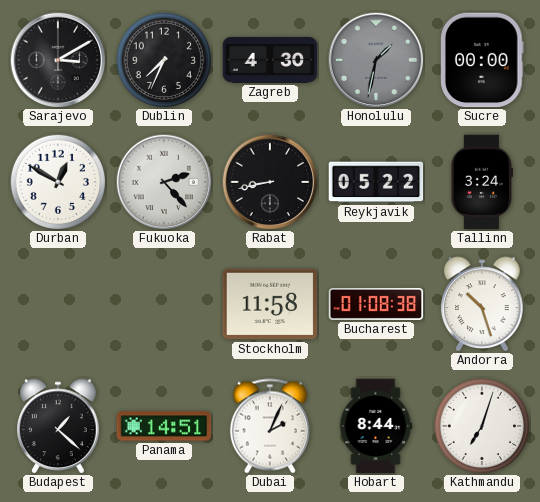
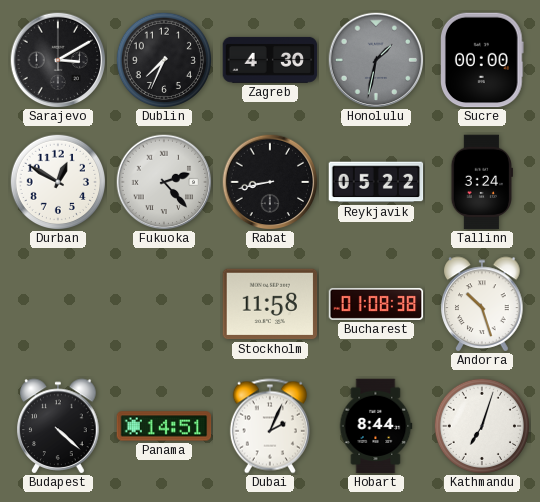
Budapest: 1:22 -> 4:22 (58, 426)
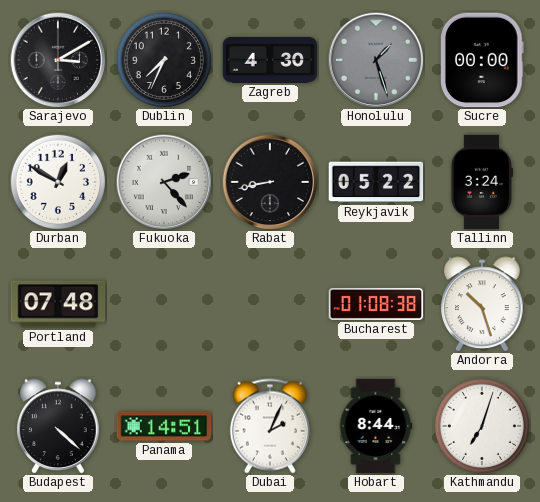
Honolulu: 1:32 -> 1:27 (376, 60)
Portland: none -> 07:48 (58, 304)
Stockholm: 11:58 -> none (270, 304)
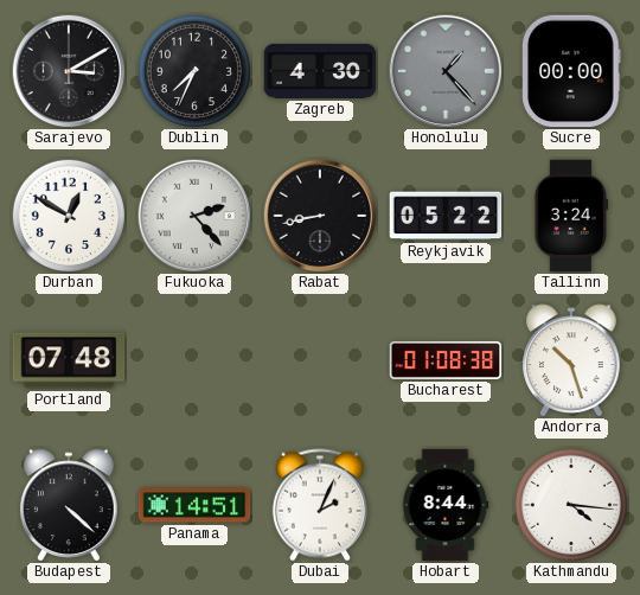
Honolulu: 1:27 -> 1:23 (446, 71)
Kathmandu: 7:03 -> 4:16 (570, 504)
